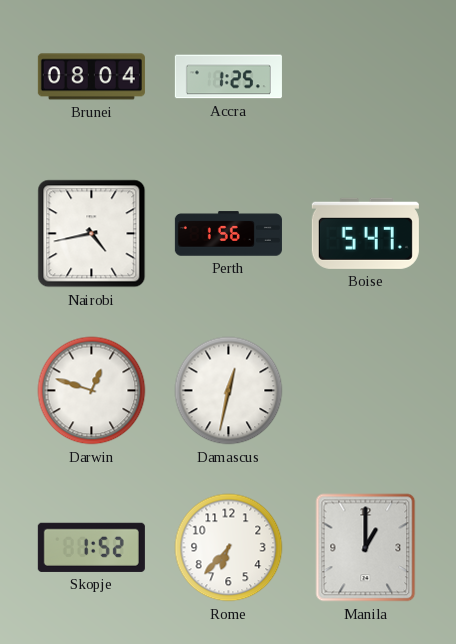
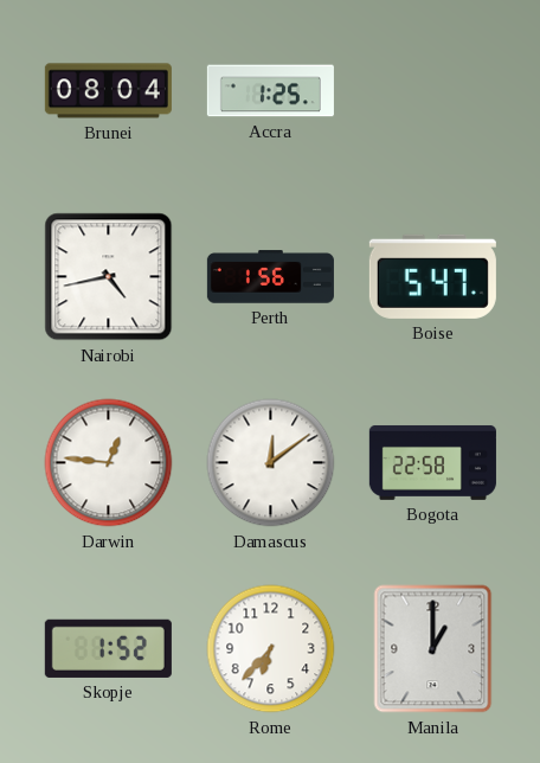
Darwin: 12:48 -> 12:46 (109, 463)
Damascus: 12:32 -> 12:09 (271, 463)
Bogota: none -> 22:58 (432, 462)
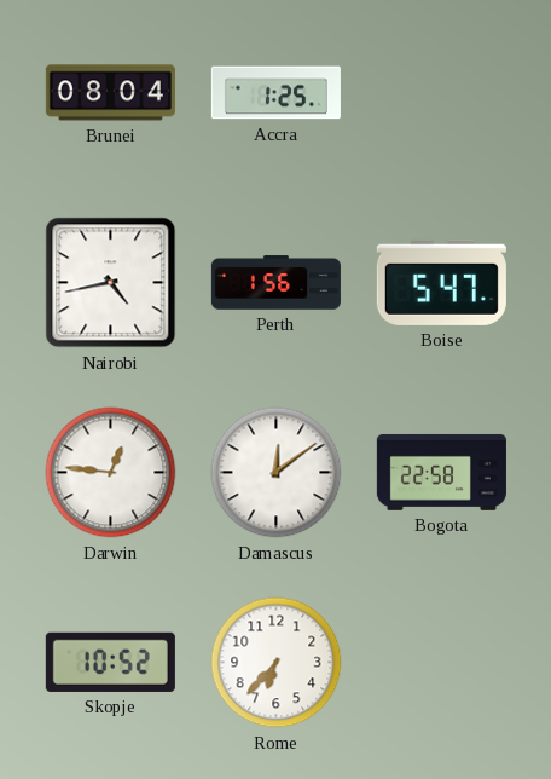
Skopje: 1:52 -> 10:52 (110, 662)
Manila: 1:00 -> none (433, 649)
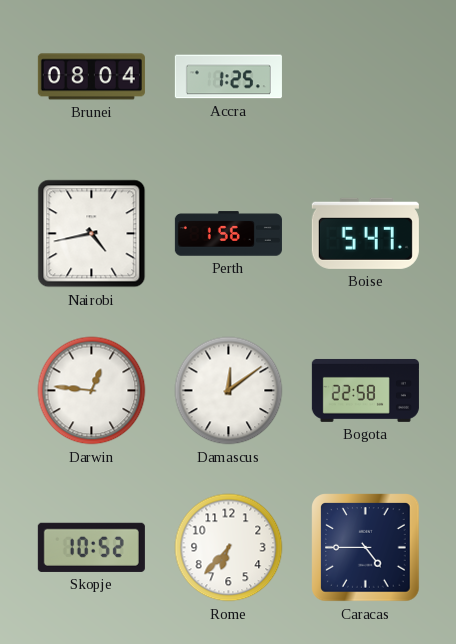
Caracas: none -> 4:45 (366, 548)
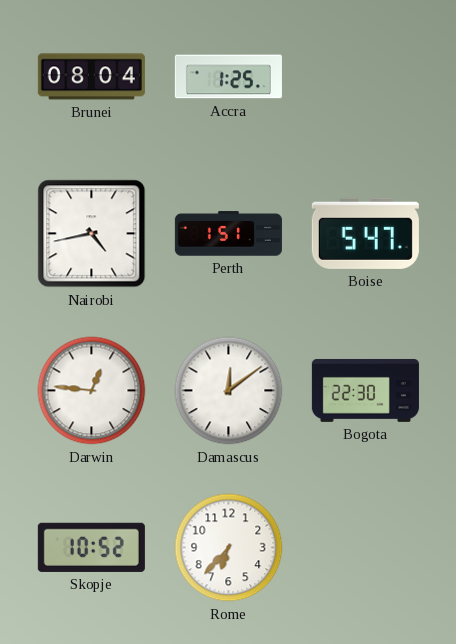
Perth: 1:56 -> 1:51 (228, 234)
Bogota: 22:58 -> 22:30 (365, 390)
Caracas: 4:45 -> none (366, 548)
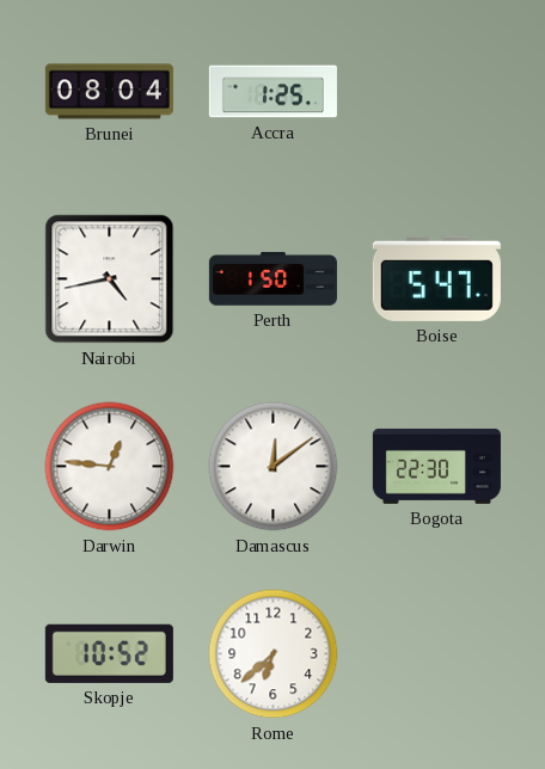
Perth: 1:51 -> 1:50 (272, 279)
Rome: 6:37 -> 6:38 (274, 654)
